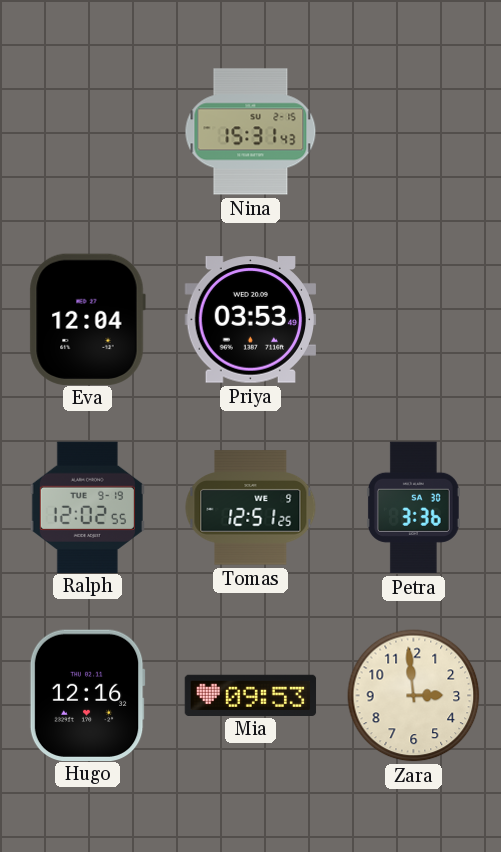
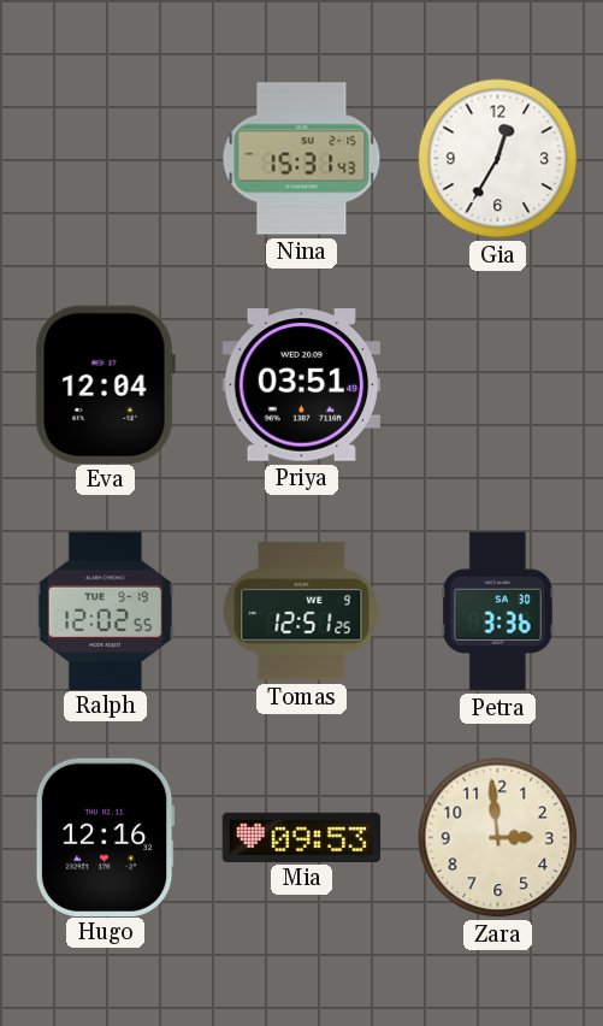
Gia: none -> 12:35 (498, 159)
Priya: 03:53 -> 03:51 (302, 385)
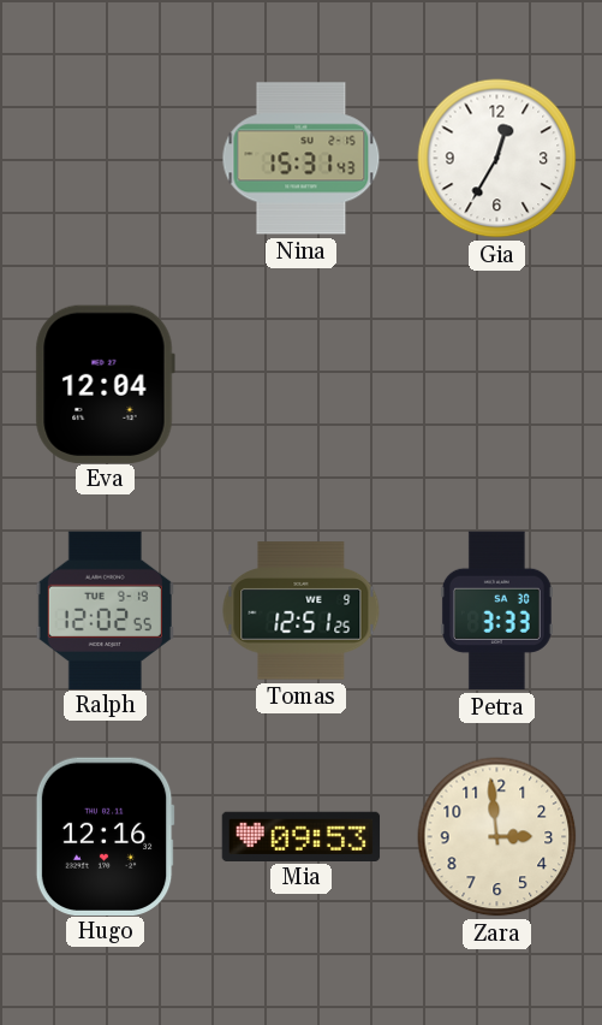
Priya: 03:51 -> none (302, 385)
Petra: 3:36 -> 3:33 (496, 611)
